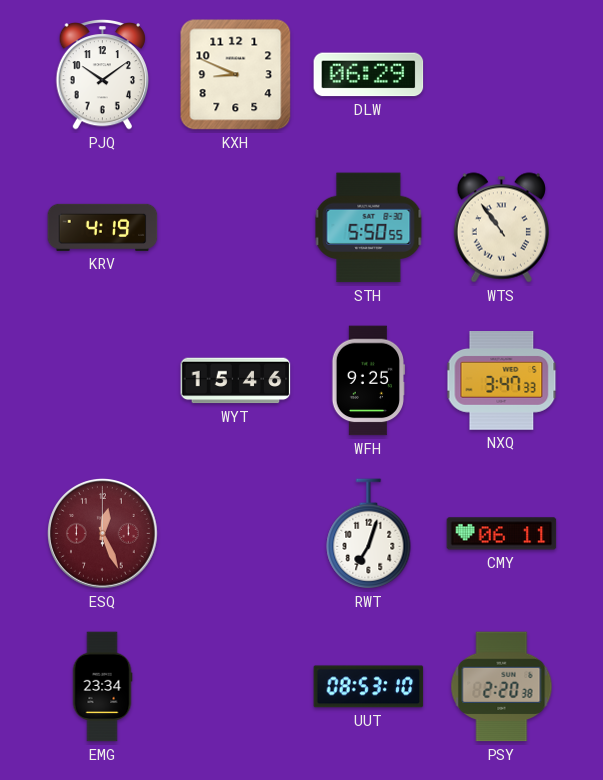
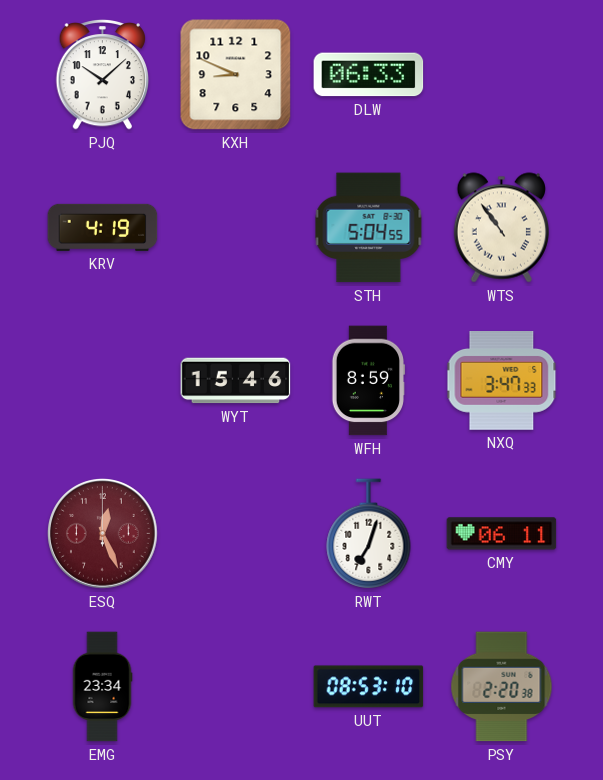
PJQ: 10:09 -> 10:08 (102, 74)
DLW: 06:29 -> 06:33 (369, 75)
STH: 5:50 -> 5:04 (369, 228)
WFH: 9:25 -> 8:59 (369, 381)
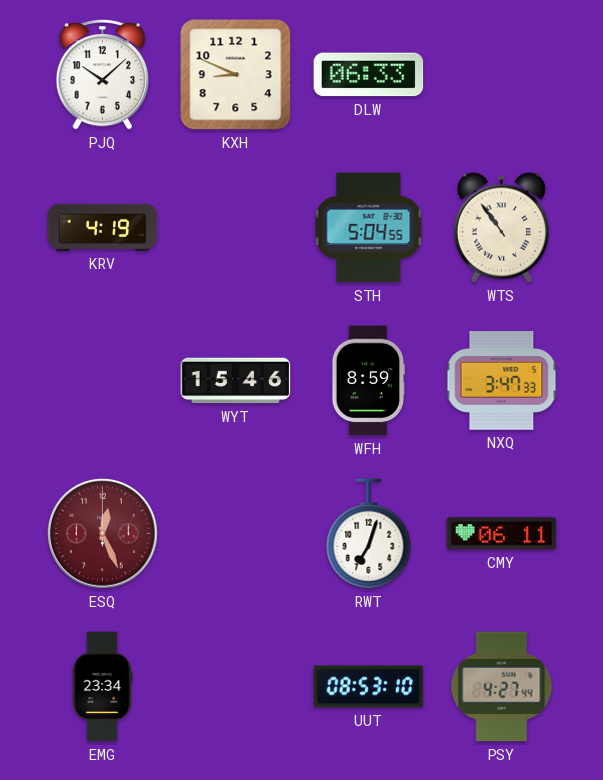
PSY: 2:20 -> 4:27 (502, 687)
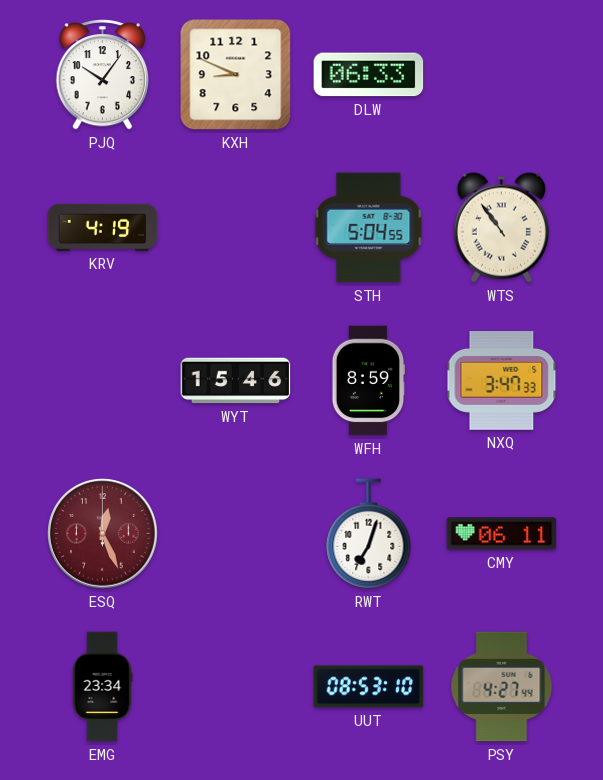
PJQ: 10:08 -> 10:06 (102, 74)
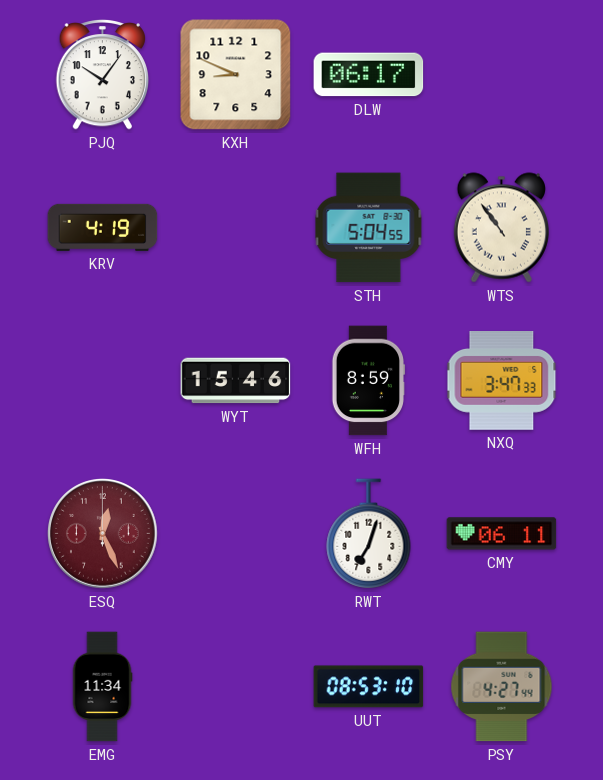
DLW: 06:33 -> 06:17 (369, 75)
EMG: 23:34 -> 11:34 (102, 687)
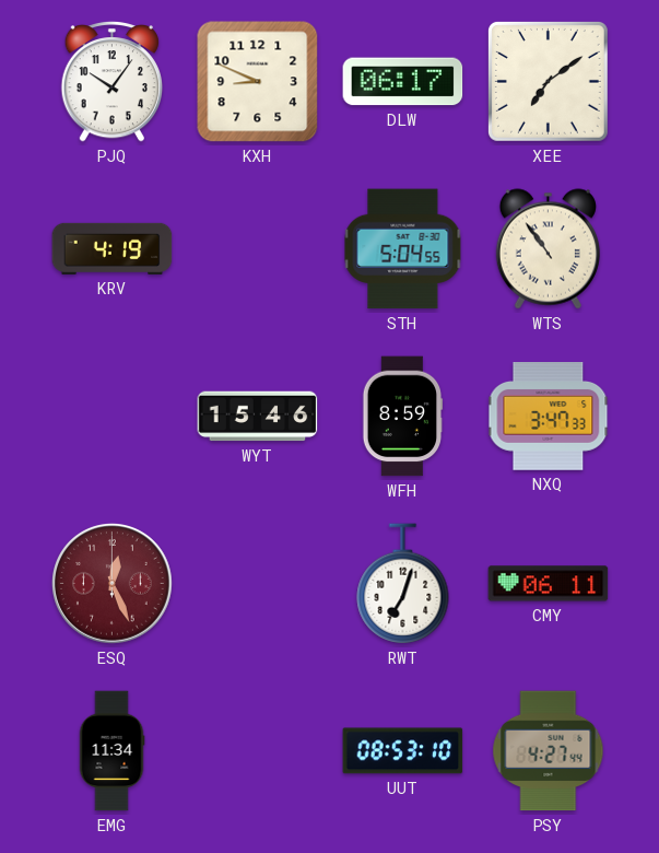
XEE: none -> 7:09 (548, 81)
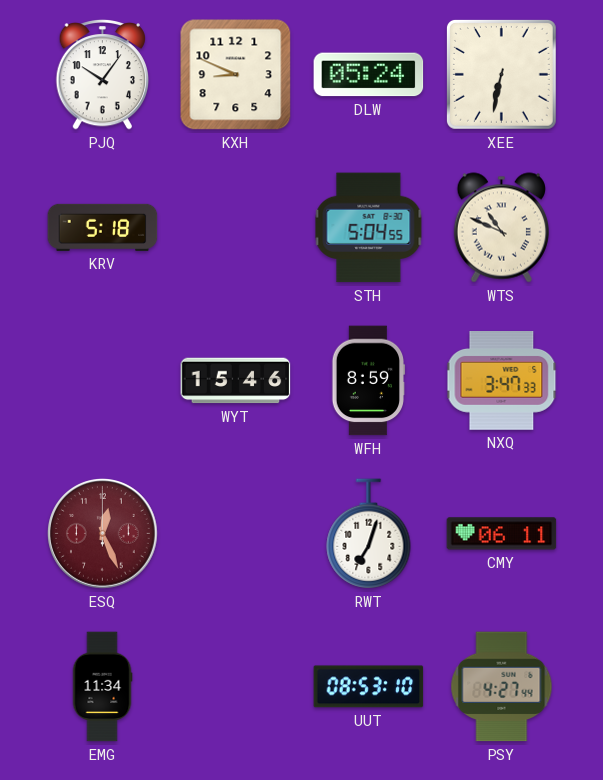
DLW: 06:17 -> 05:24 (369, 75)
XEE: 7:09 -> 6:32 (501, 74)
KRV: 4:19 -> 5:18 (103, 227)
WTS: 10:54 -> 10:49 (501, 228)
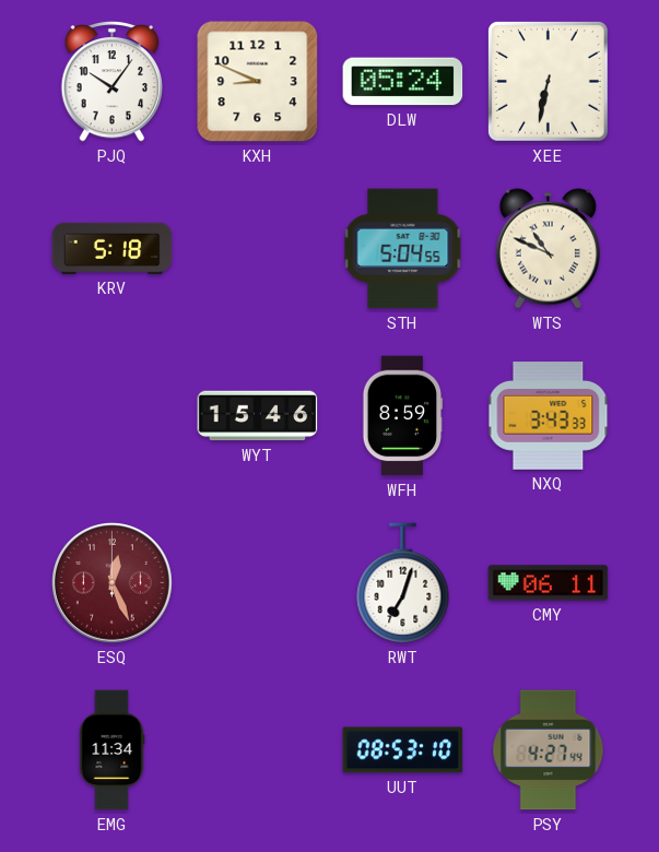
NXQ: 3:47 -> 3:43 (549, 416)
